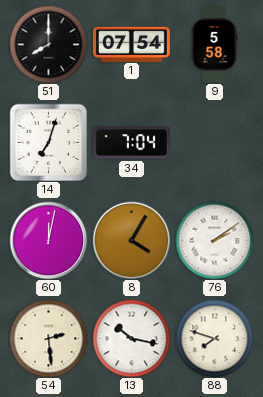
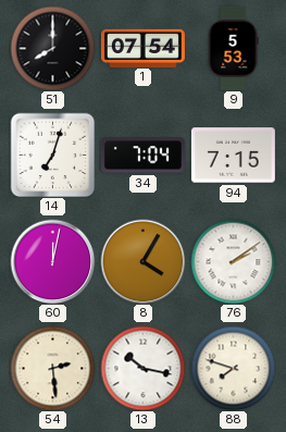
9: 5:58 -> 5:53 (233, 48)
94: none -> 7:15 (233, 156)
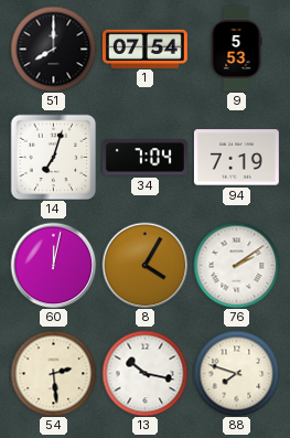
94: 7:15 -> 7:19 (236, 158)
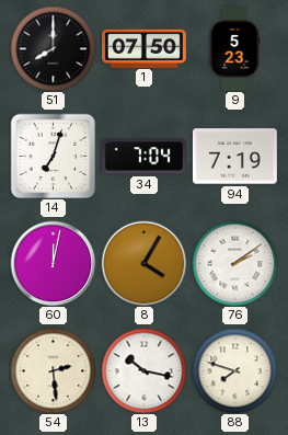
1: 07:54 -> 07:50 (143, 48)
9: 5:53 -> 5:23 (234, 48)
